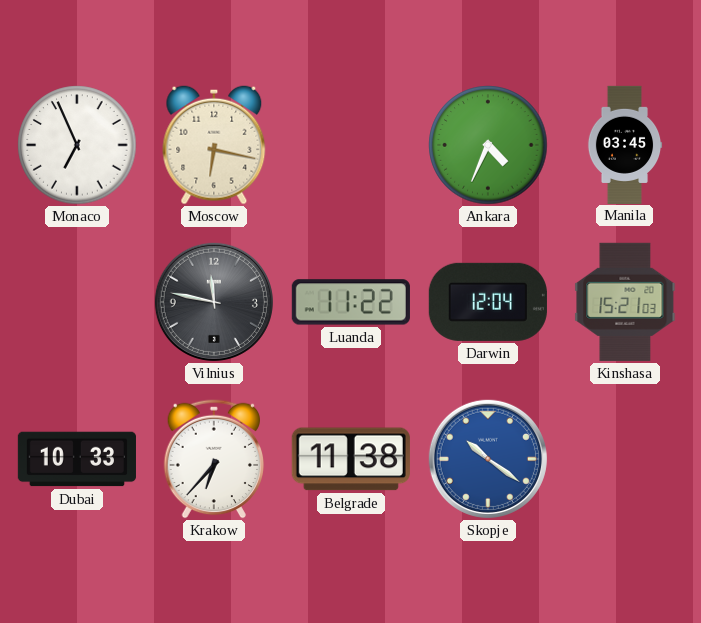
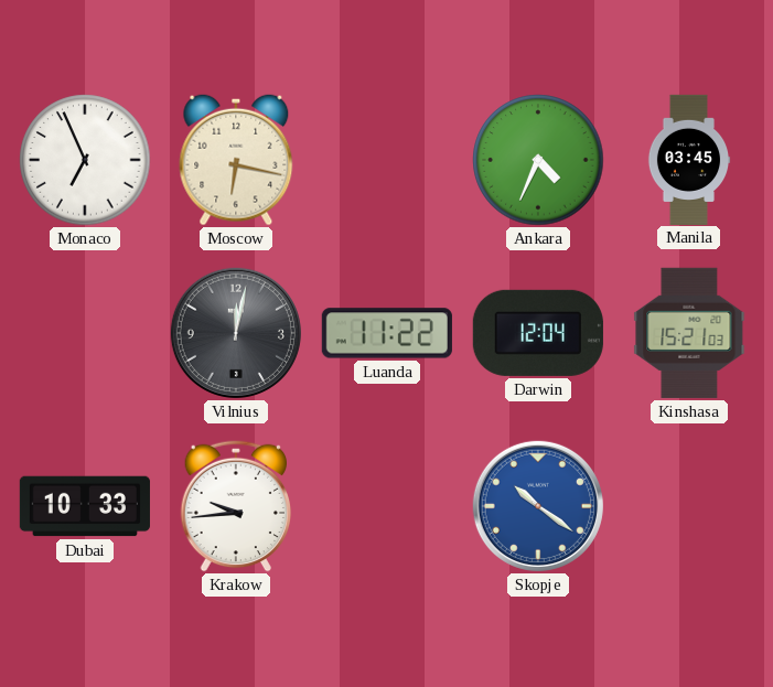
Vilnius: 11:47 -> 12:02 (236, 333)
Krakow: 6:37 -> 9:44 (236, 506)
Belgrade: 11:38 -> none (351, 459)
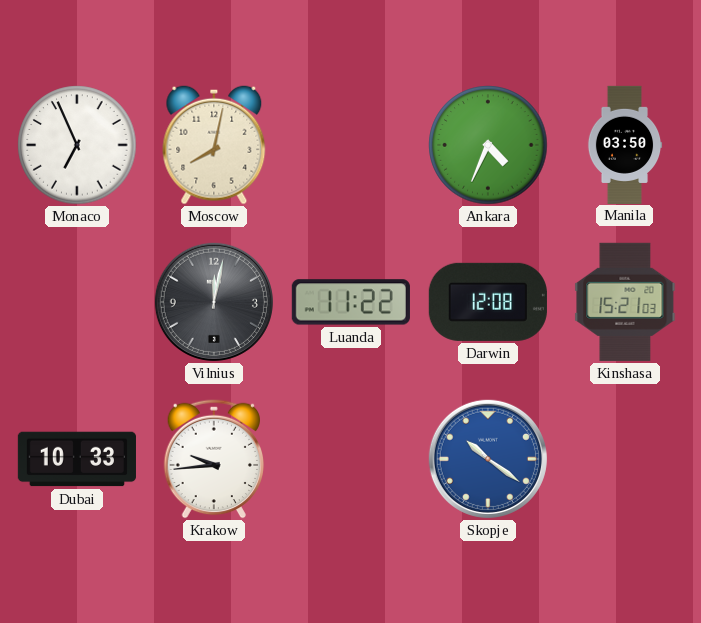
Moscow: 6:17 -> 8:02 (214, 145)
Manila: 03:45 -> 03:50 (625, 144)
Darwin: 12:04 -> 12:08 (488, 302)
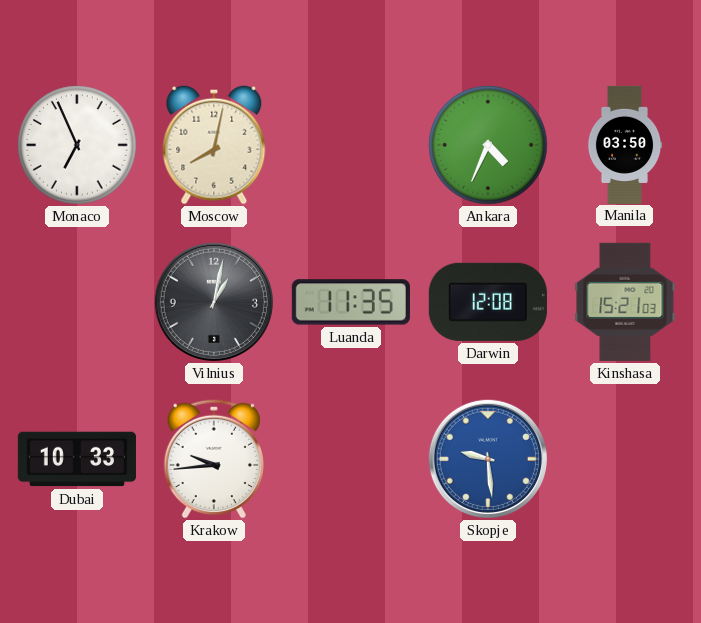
Vilnius: 12:02 -> 1:02 (214, 302)
Luanda: 11:22 -> 11:35 (351, 302)
Skopje: 10:21 -> 9:29 (488, 459)
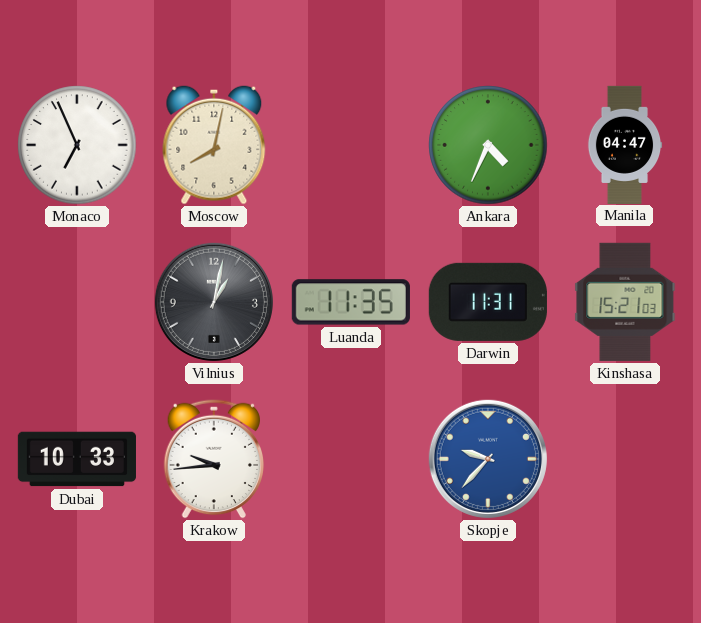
Manila: 03:50 -> 04:47 (625, 144)
Darwin: 12:08 -> 11:31 (488, 302)
Skopje: 9:29 -> 9:37 (488, 459)
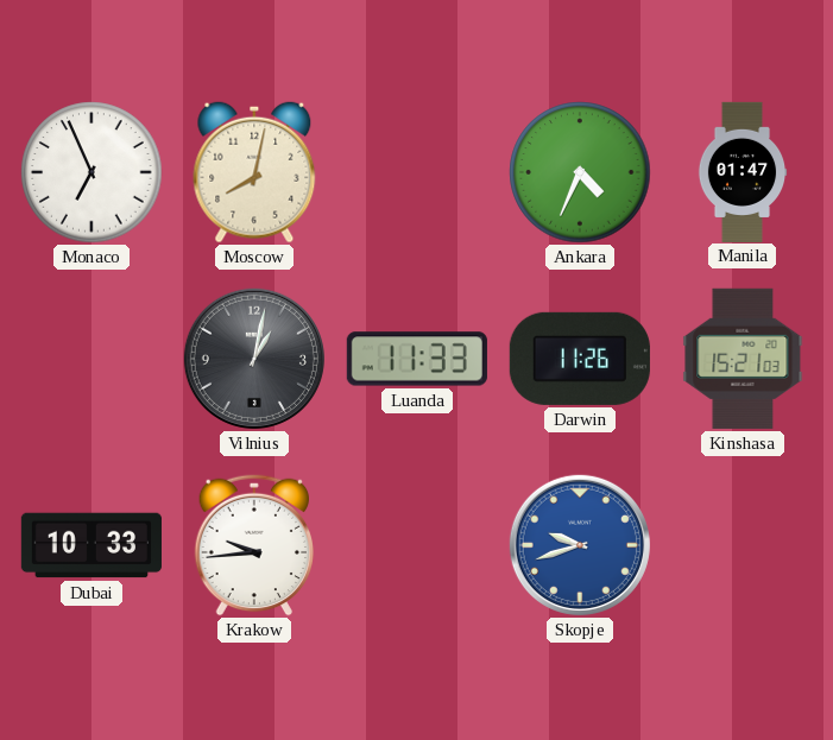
Manila: 04:47 -> 01:47 (743, 171)
Luanda: 11:35 -> 11:33 (417, 359)
Darwin: 11:31 -> 11:26 (580, 359)
Skopje: 9:37 -> 9:42 (580, 545)
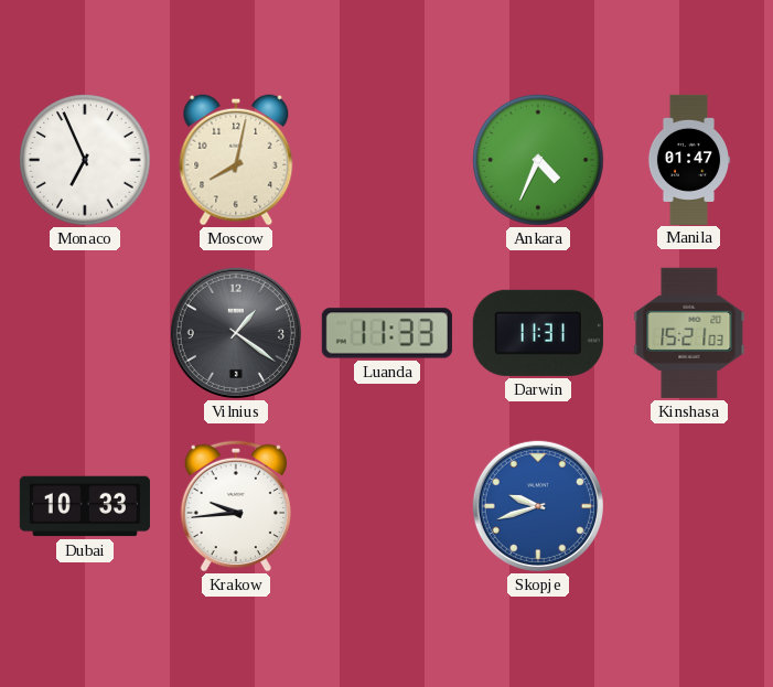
Vilnius: 1:02 -> 1:21 (236, 333)
Darwin: 11:26 -> 11:31 (538, 333)
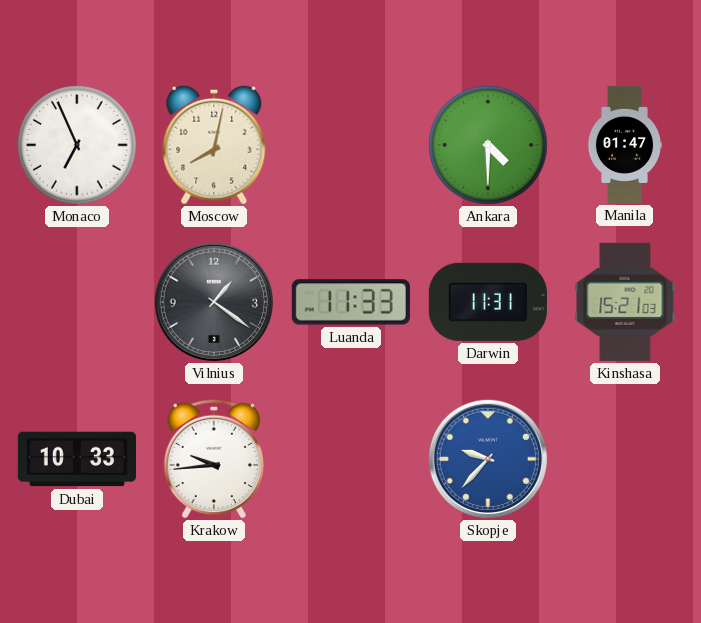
Ankara: 4:34 -> 4:30 (488, 145)
Skopje: 9:42 -> 9:37 (488, 459)
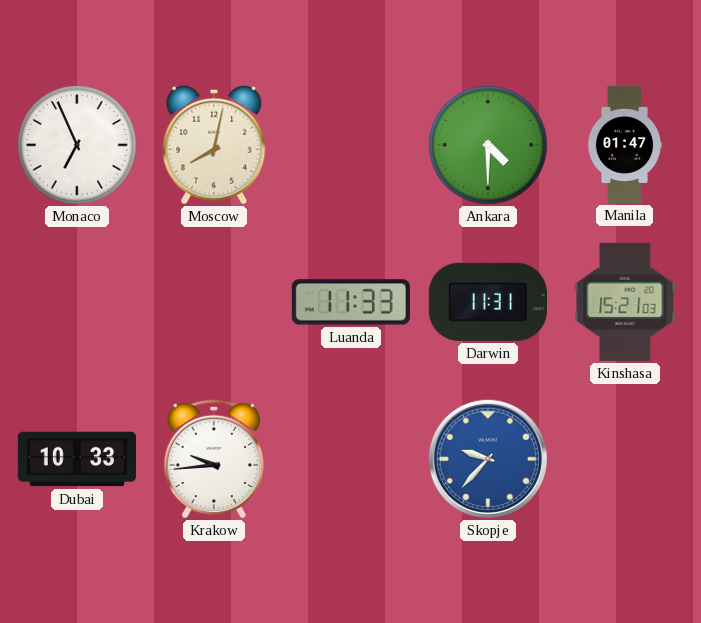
Vilnius: 1:21 -> none (214, 302)
